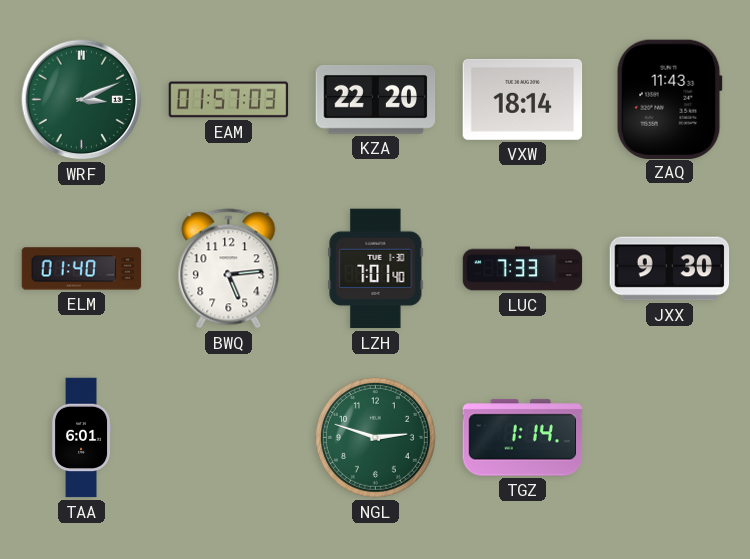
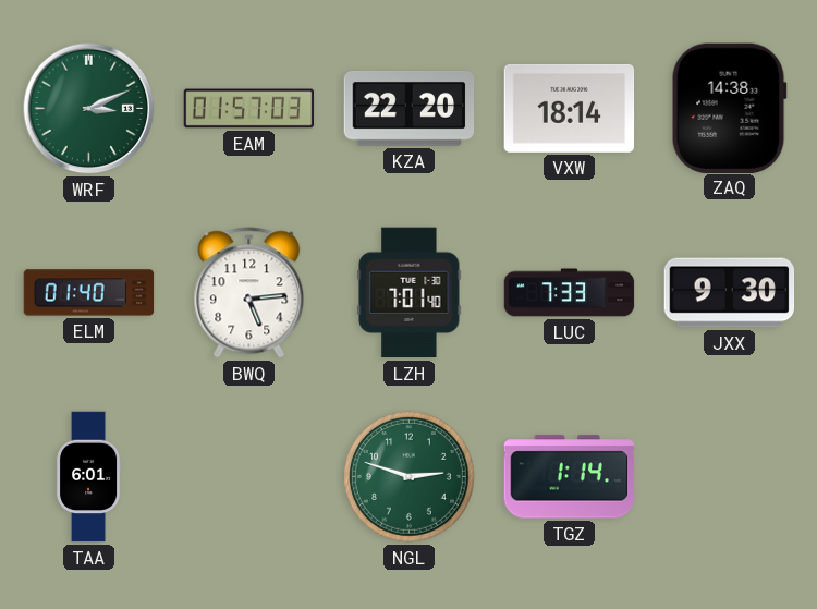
ZAQ: 11:43 -> 14:38 (729, 108)
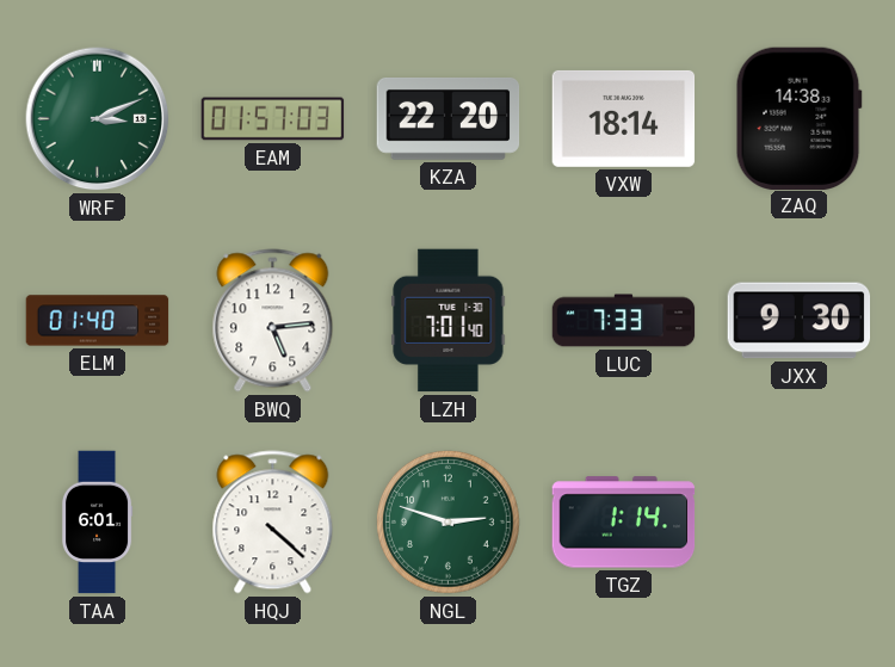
HQJ: none -> 4:22 (273, 523)
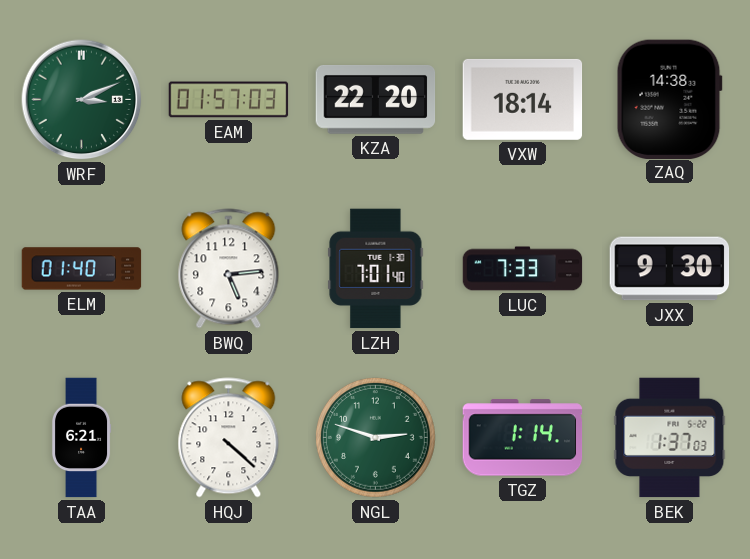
TAA: 6:01 -> 6:21 (81, 438)
BEK: none -> 1:37 (670, 438)
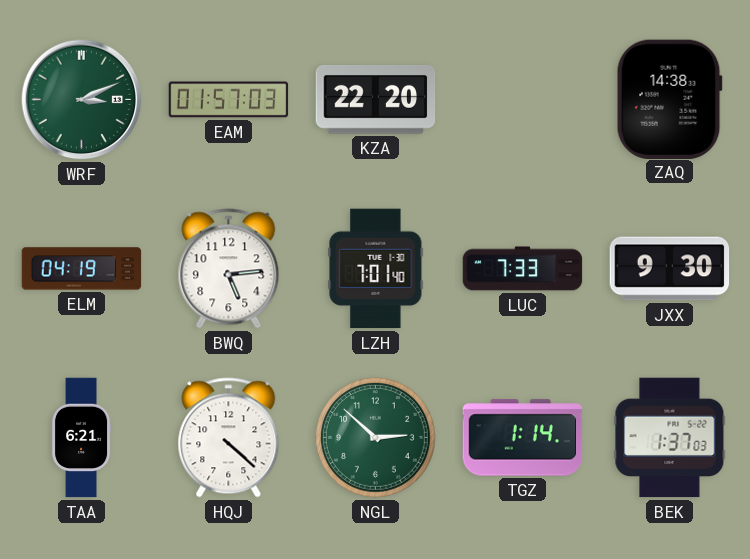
VXW: 18:14 -> none (523, 99)
ELM: 01:40 -> 04:19 (82, 269)
NGL: 2:48 -> 2:52 (376, 438)
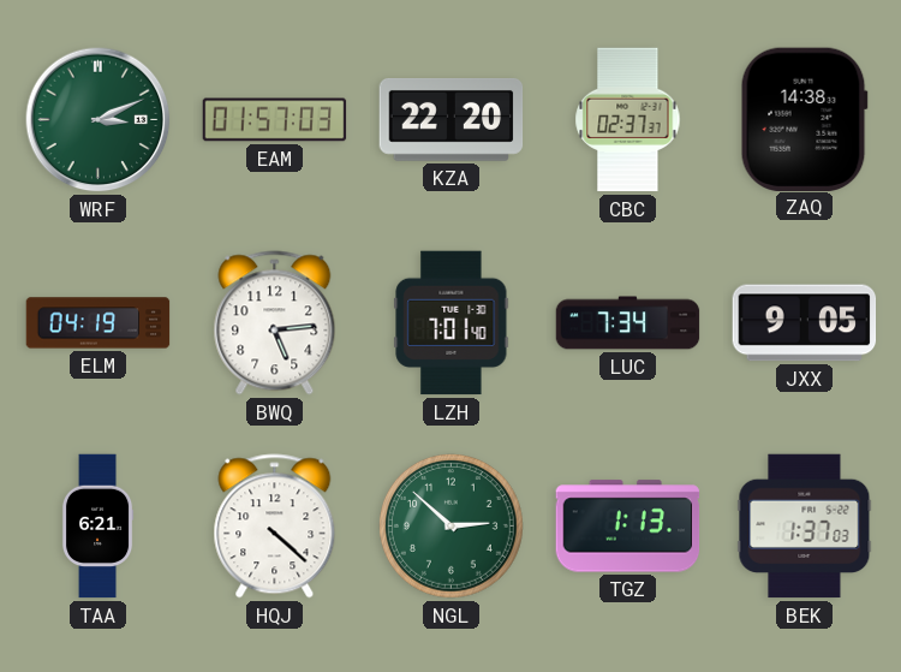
CBC: none -> 02:37 (628, 120)
LUC: 7:33 -> 7:34 (628, 323)
JXX: 9:30 -> 9:05 (805, 323)
TGZ: 1:14 -> 1:13 (628, 527)
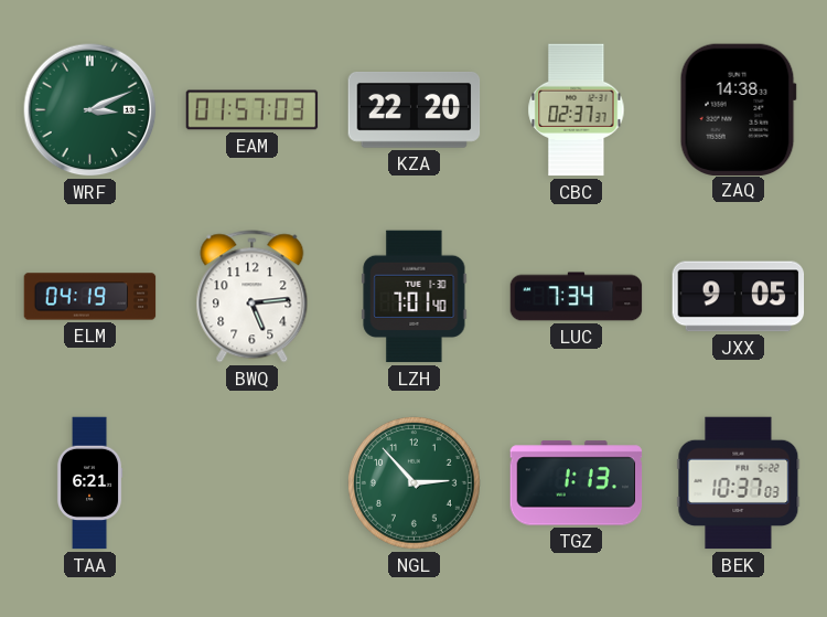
HQJ: 4:22 -> none (275, 527)
NGL: 2:52 -> 2:53 (415, 483)
BEK: 1:37 -> 10:37 (739, 483)
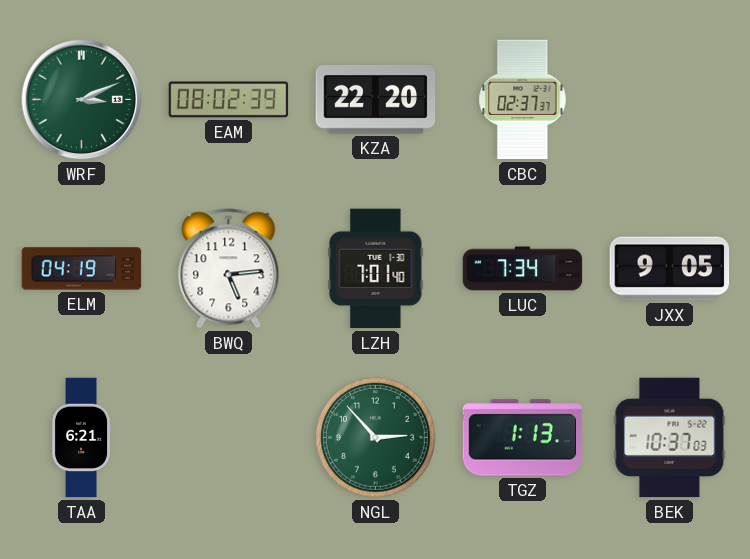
EAM: 01:57 -> 08:02 (229, 100)
ZAQ: 14:38 -> none (738, 109)
